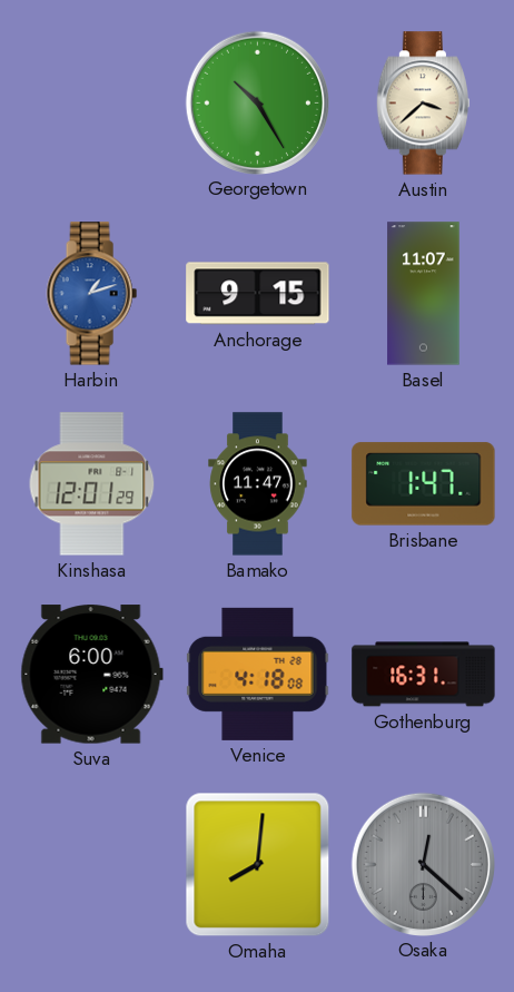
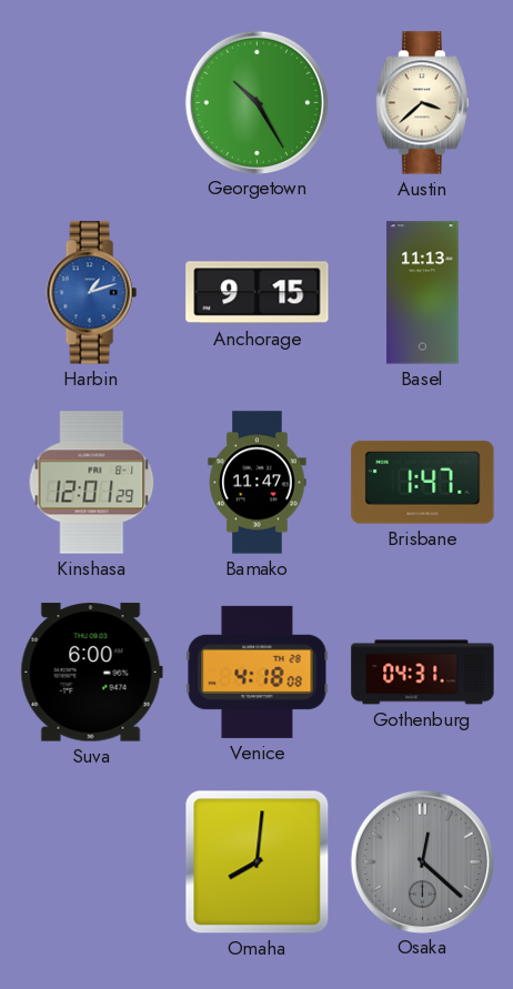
Basel: 11:07 -> 11:13 (423, 293)
Gothenburg: 16:31 -> 04:31 (423, 673)
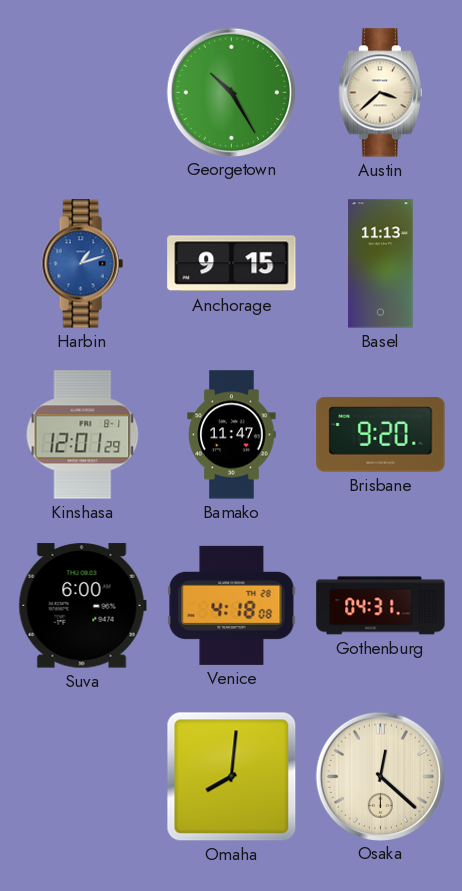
Brisbane: 1:47 -> 9:20 (381, 435)
Osaka dial: grey -> cream (380, 776)
